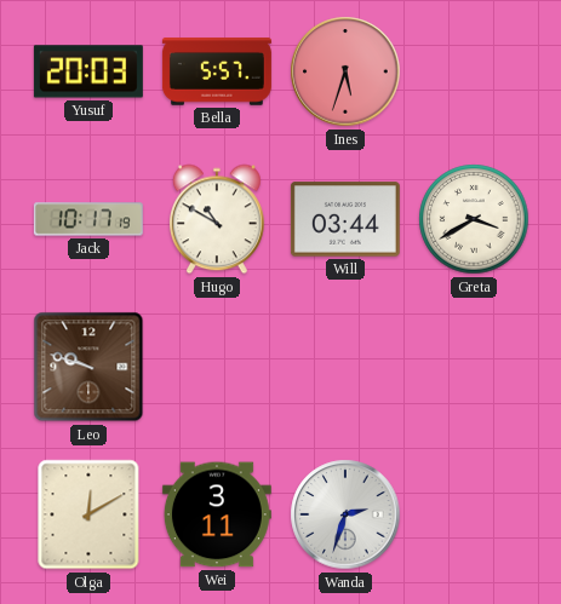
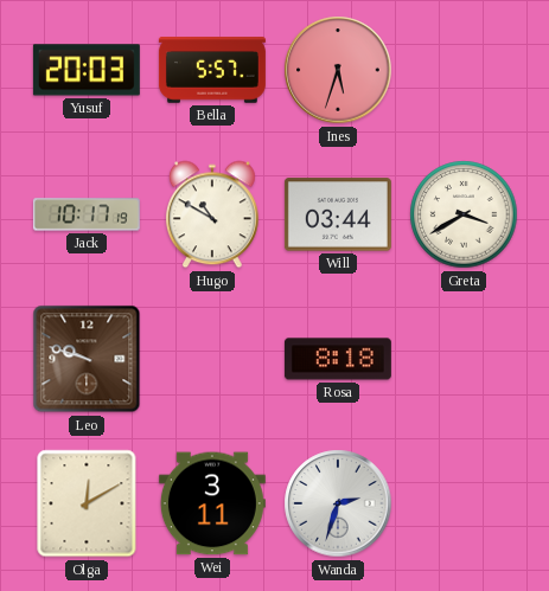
Rosa: none -> 8:18 (338, 359)
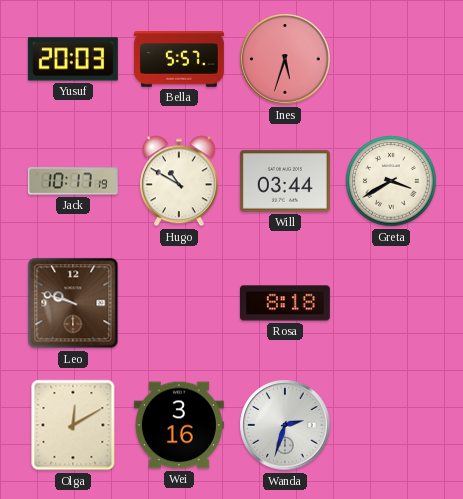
Wei: 3:11 -> 3:16 (179, 425)
